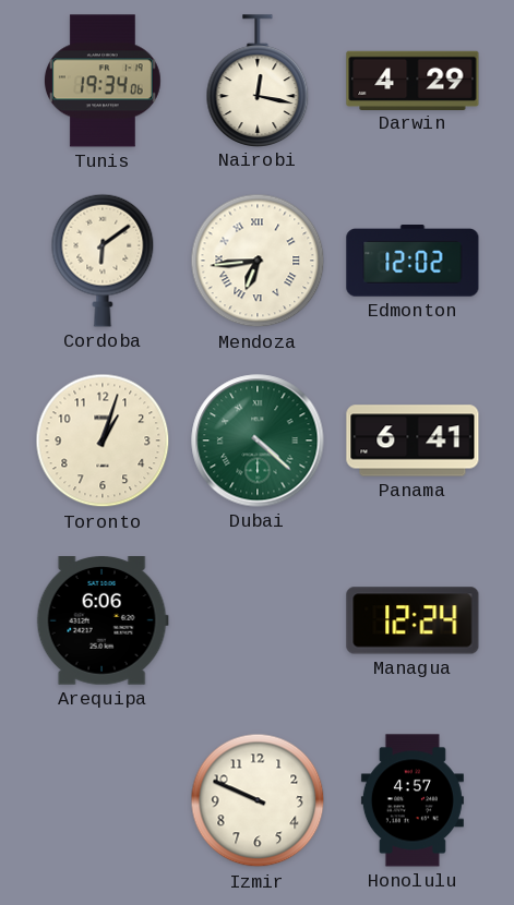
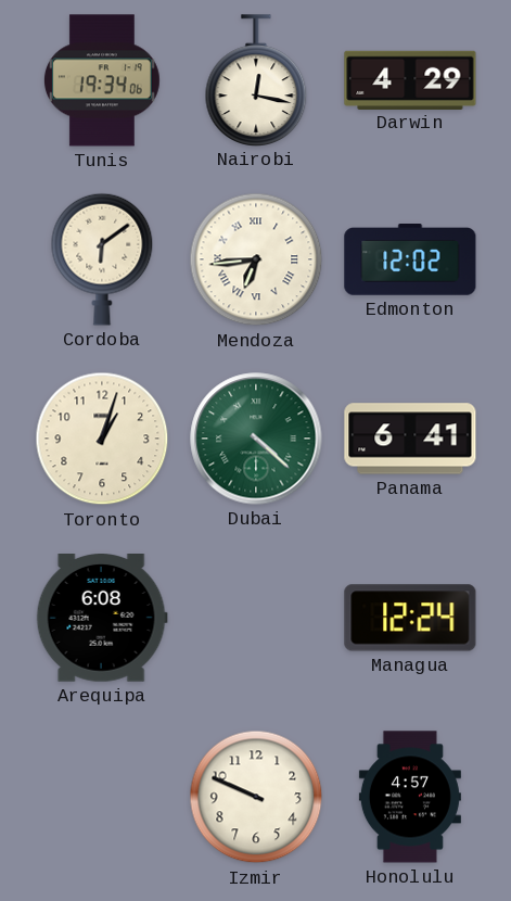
Arequipa: 6:06 -> 6:08 (102, 619)
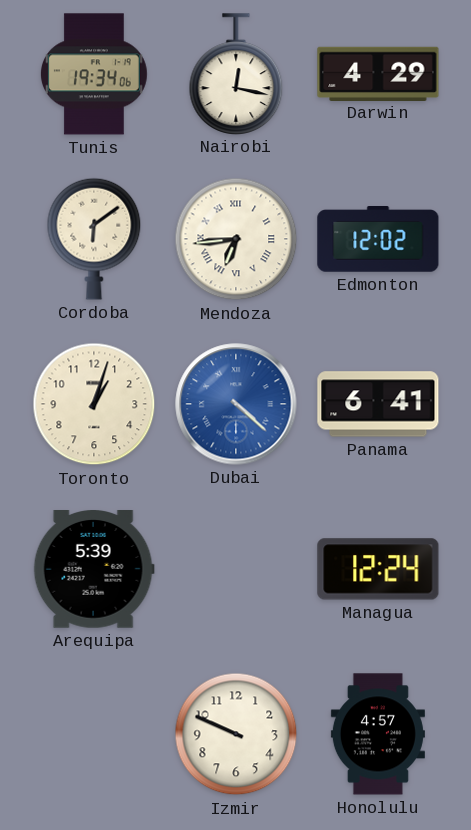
Dubai dial: green -> blue (236, 404)
Arequipa: 6:08 -> 5:39 (94, 570)
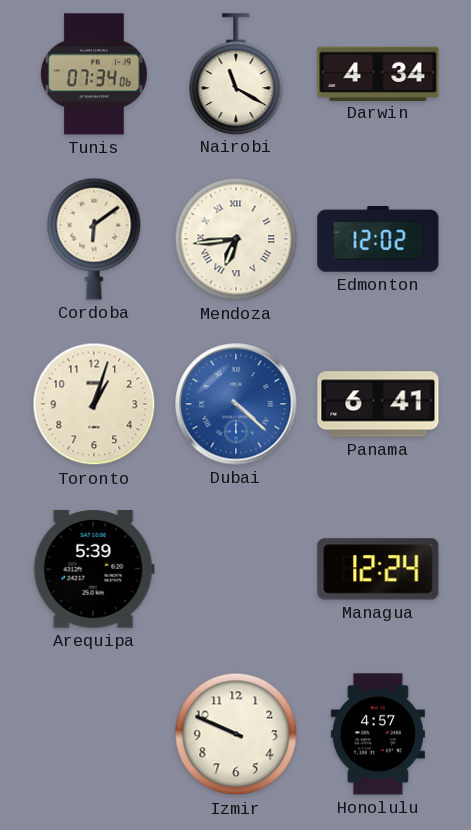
Tunis: 19:34 -> 07:34 (94, 74)
Nairobi: 12:17 -> 11:20 (236, 74)
Darwin: 4:29 -> 4:34 (378, 73)
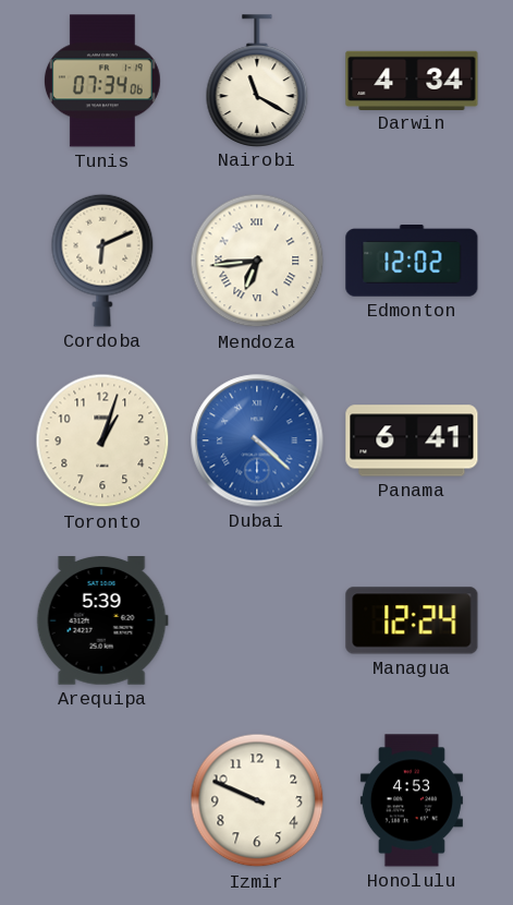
Cordoba: 6:09 -> 6:11 (102, 261)
Honolulu: 4:57 -> 4:53 (412, 800)
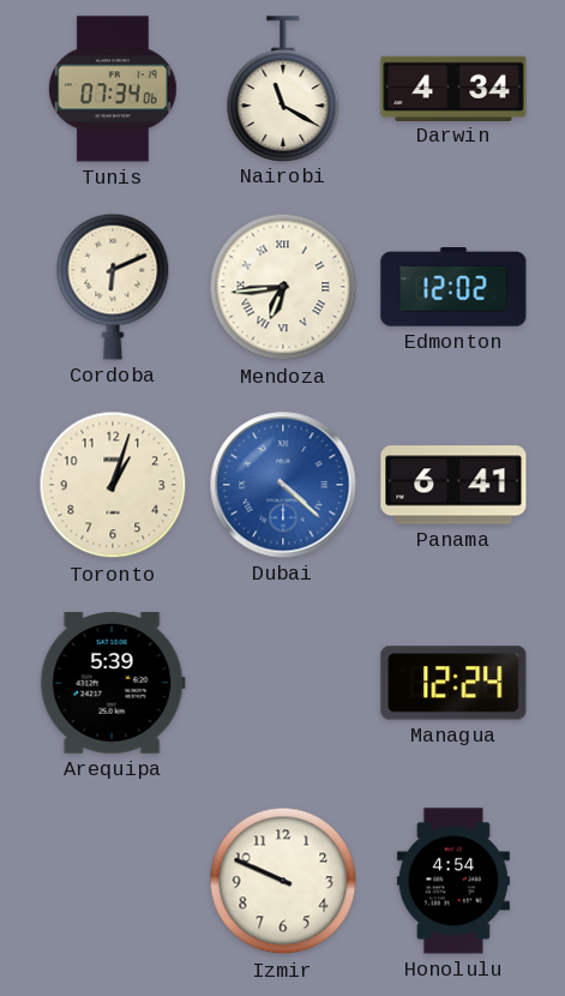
Honolulu: 4:53 -> 4:54 (453, 881)
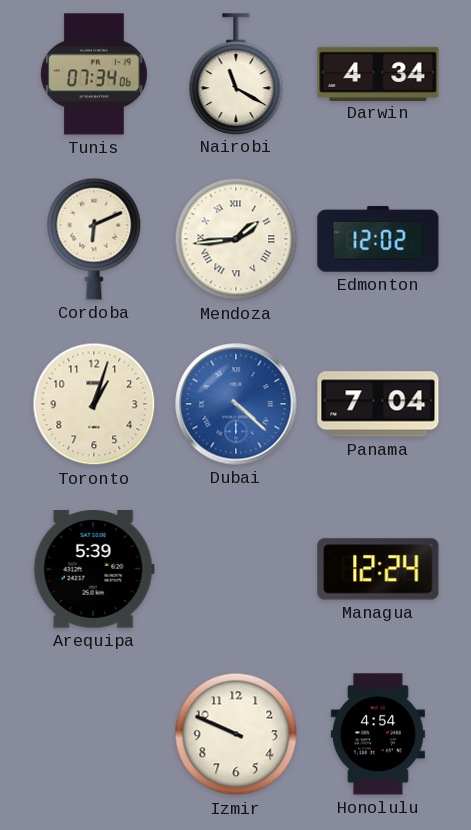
Mendoza: 6:44 -> 1:44 (236, 239)
Panama: 6:41 -> 7:04 (378, 404)
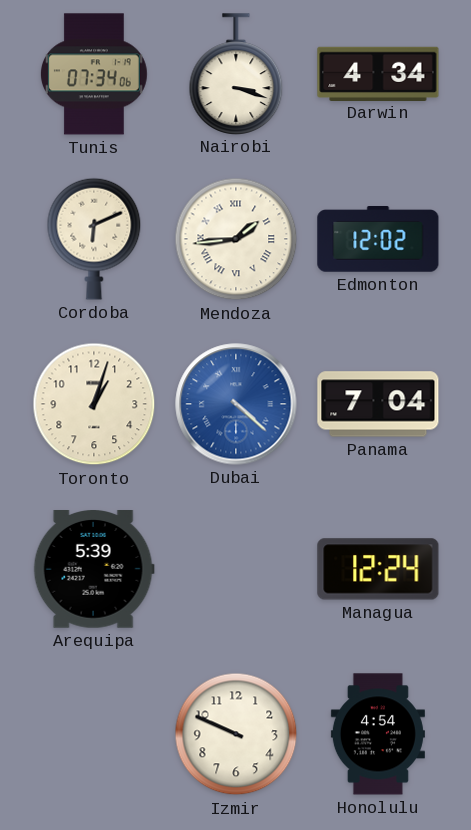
Nairobi: 11:20 -> 3:18 (236, 74)
